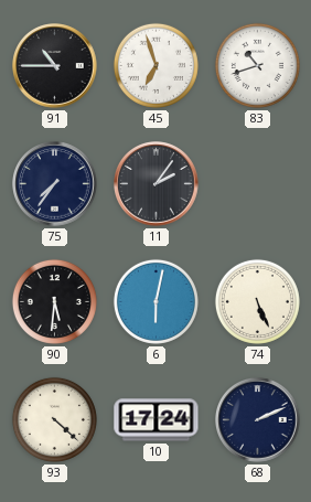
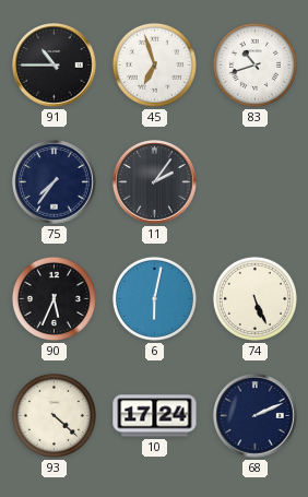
90: 5:31 -> 5:34 (54, 298)
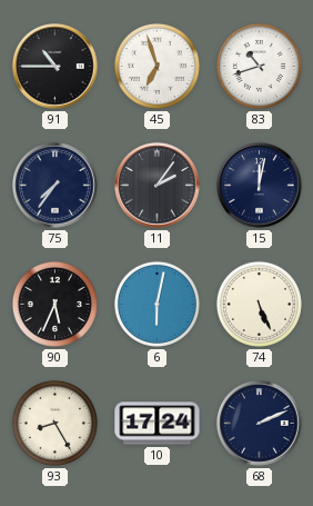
15: none -> 12:02 (260, 186)
93: 4:22 -> 8:25 (54, 423)
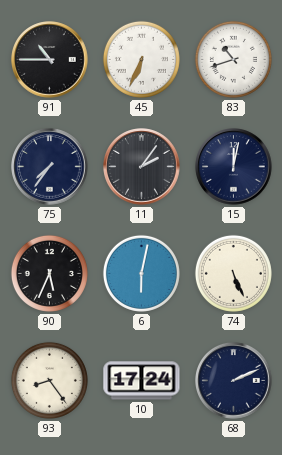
45: 6:57 -> 6:34 (141, 59)
93: 8:25 -> 8:24 (49, 380)
